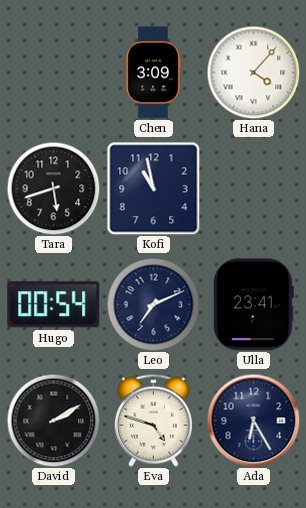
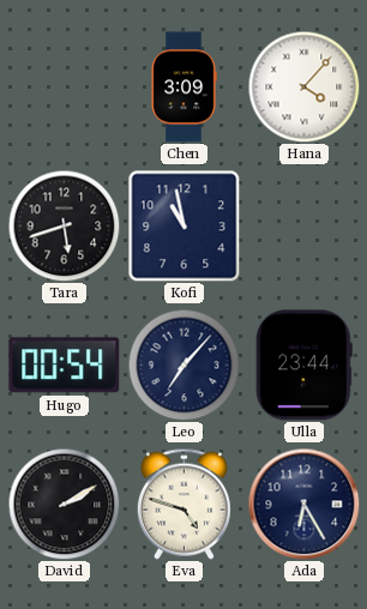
Leo: 7:11 -> 7:07 (183, 364)
Ulla: 23:41 -> 23:44 (303, 366)
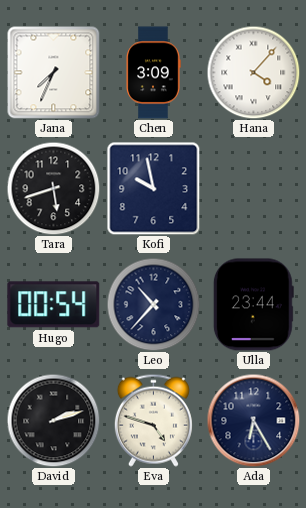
Jana: none -> 7:34 (53, 72)
Kofi: 10:58 -> 9:58 (153, 188)
Leo: 7:07 -> 10:37 (153, 304)
David: 2:10 -> 2:12 (53, 420)
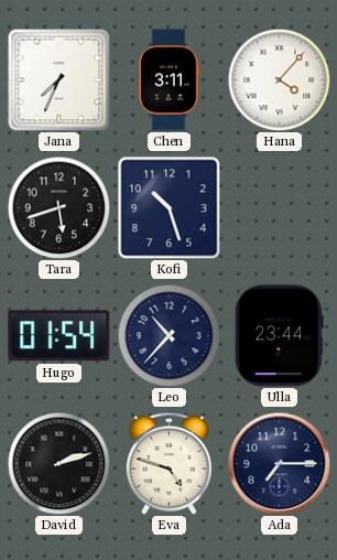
Chen: 3:09 -> 3:11 (168, 80)
Kofi: 9:58 -> 10:27 (168, 207)
Hugo: 00:54 -> 01:54 (59, 336)
Ada: 6:25 -> 7:15 (279, 463)
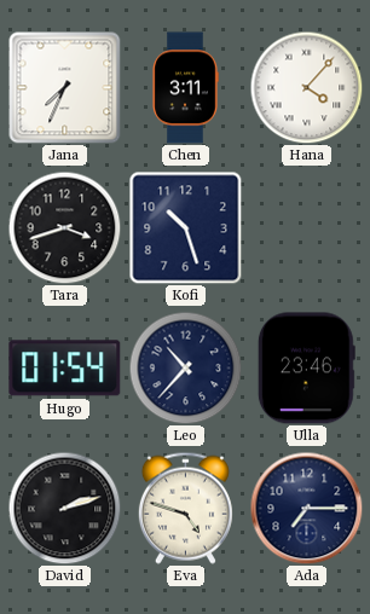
Tara: 5:42 -> 3:42 (64, 227)
Ulla: 23:44 -> 23:46 (306, 369)
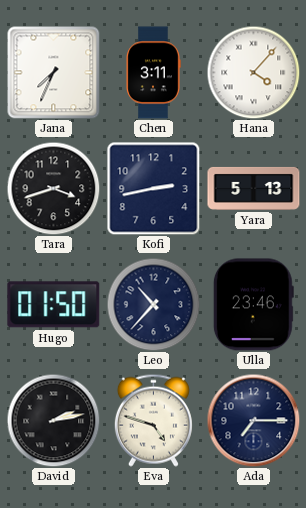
Kofi: 10:27 -> 2:43 (153, 188)
Yara: none -> 5:13 (254, 188)
Hugo: 01:54 -> 01:50 (54, 305)
David: 2:12 -> 2:13 (53, 420)
